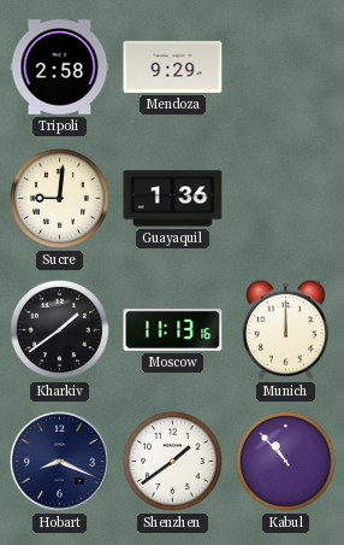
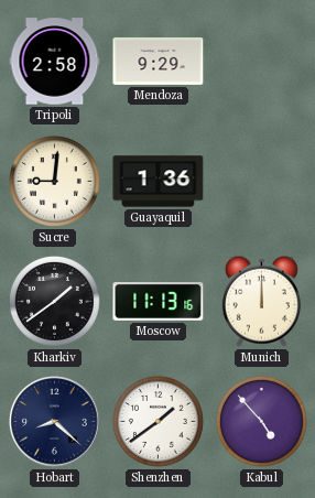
Hobart: 8:19 -> 8:22 (55, 422)
Kabul: 10:53 -> 4:53 (261, 421)
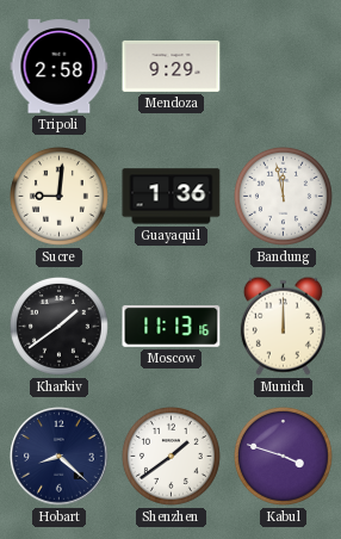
Bandung: none -> 11:58 (283, 196)
Kabul: 4:53 -> 3:48 (283, 456)
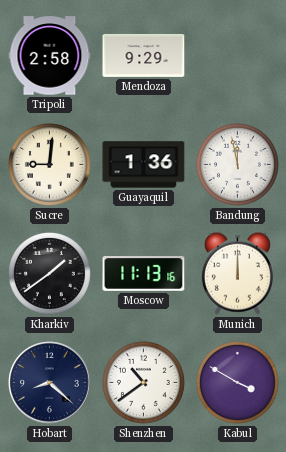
Shenzhen: 1:39 -> 10:39 (143, 382)
Kabul: 3:48 -> 3:50 (237, 382)
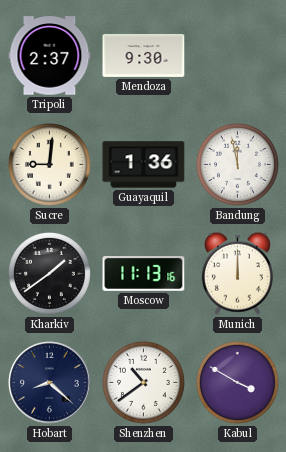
Tripoli: 2:58 -> 2:37 (50, 56)
Mendoza: 9:29 -> 9:30 (144, 55)
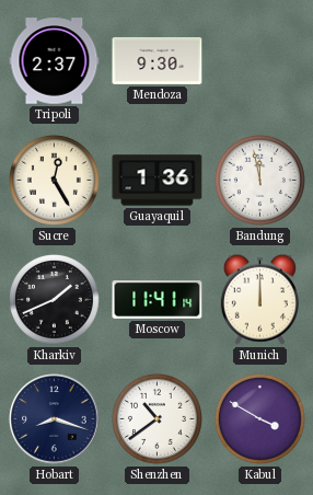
Sucre: 9:01 -> 12:25 (54, 180)
Kharkiv: 1:39 -> 1:41 (54, 299)
Moscow: 11:13 -> 11:41 (158, 300)
Hobart: 8:22 -> 8:18 (55, 419)
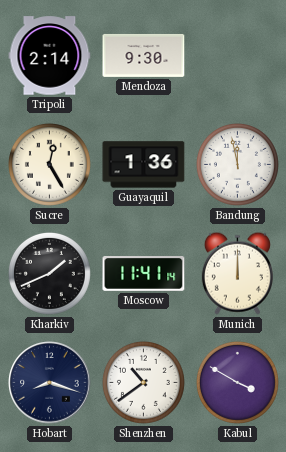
Tripoli: 2:37 -> 2:14 (50, 56)
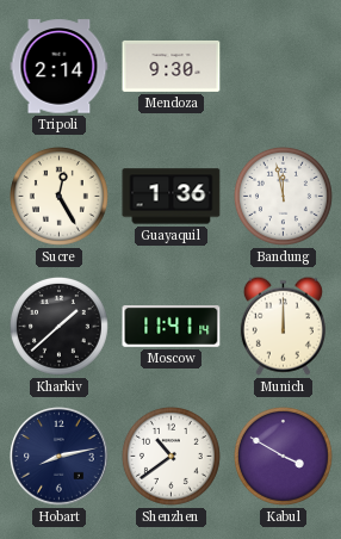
Kharkiv: 1:41 -> 1:38 (58, 326)
Hobart: 8:18 -> 8:13 (60, 457)
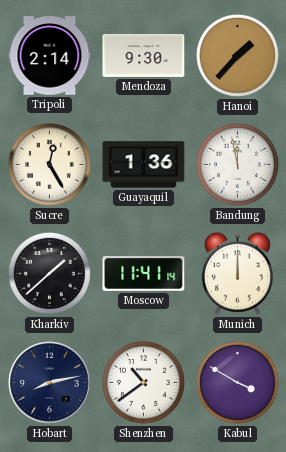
Hanoi: none -> 1:37 (237, 55)
